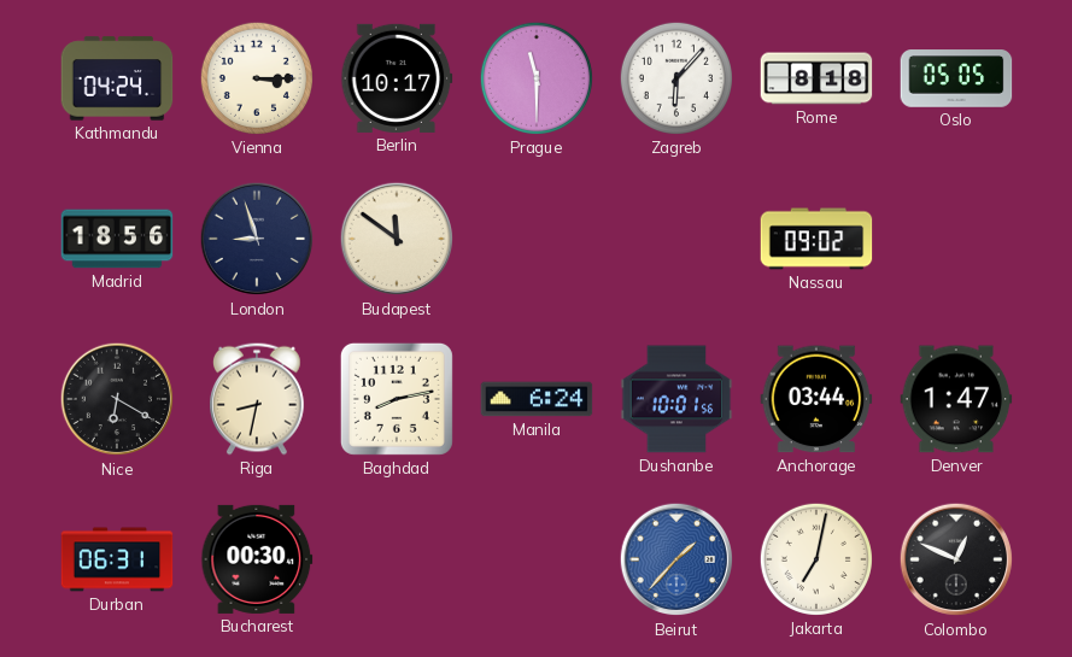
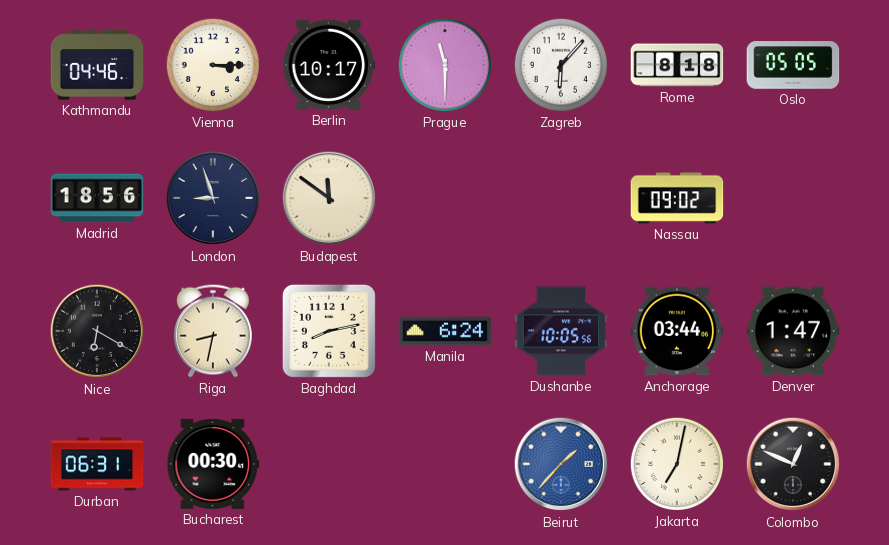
Kathmandu: 04:24 -> 04:46 (97, 65)
Dushanbe: 10:01 -> 10:05 (561, 331)
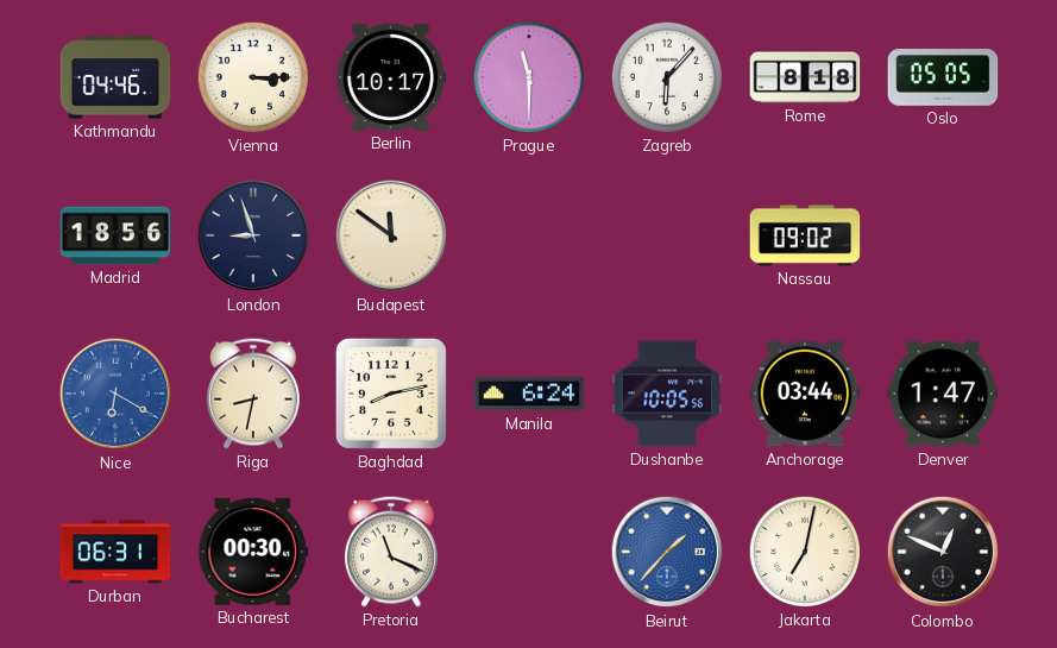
Nice dial: black -> blue (115, 394)
Pretoria: none -> 11:19 (392, 552)
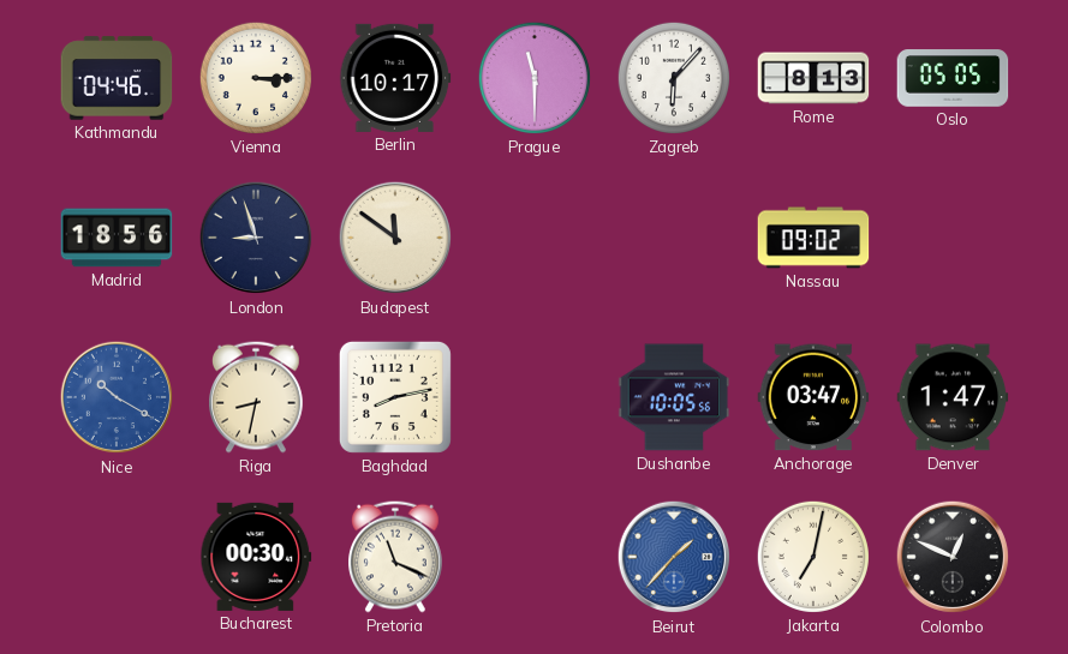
Rome: 8:18 -> 8:13 (813, 78)
Nice: 6:20 -> 10:20 (117, 397)
Manila: 6:24 -> none (529, 394)
Anchorage: 03:44 -> 03:47 (813, 397)
Durban: 06:31 -> none (115, 552)
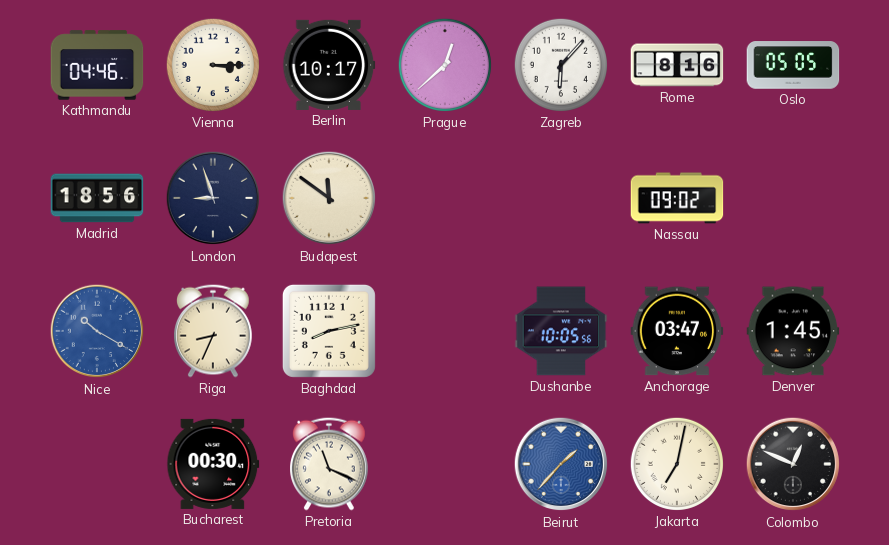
Prague: 11:30 -> 12:38 (445, 65)
Rome: 8:13 -> 8:16 (677, 65)
Riga: 8:32 -> 8:34 (214, 331)
Denver: 1:47 -> 1:45 (793, 331)
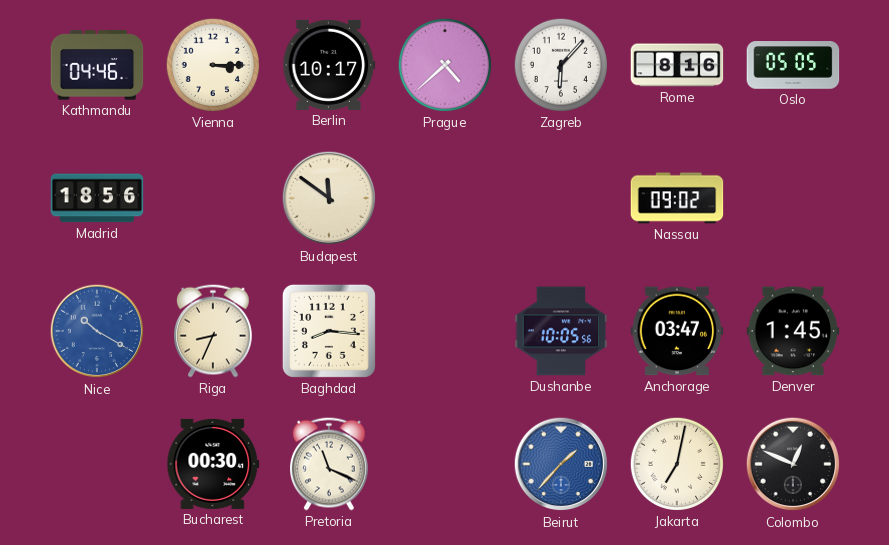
Prague: 12:38 -> 4:38 (445, 65)
London: 8:57 -> none (213, 198)
Baghdad: 8:13 -> 8:16 (329, 331)
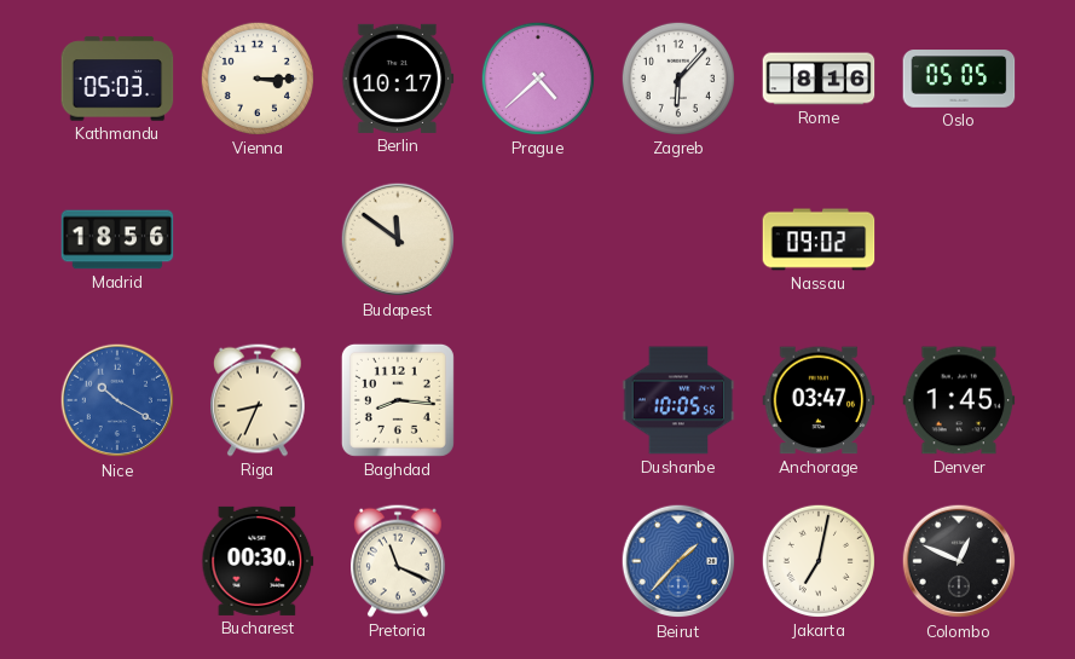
Kathmandu: 04:46 -> 05:03 (117, 79)
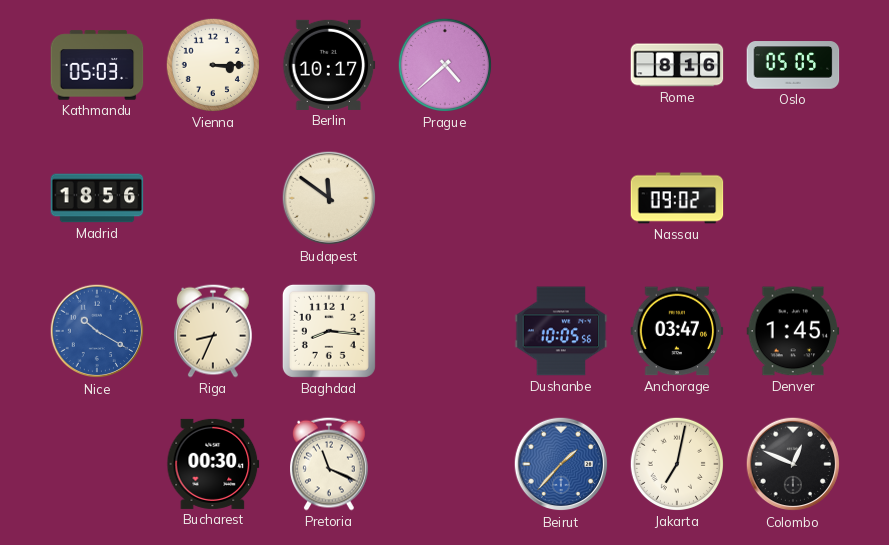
Zagreb: 6:07 -> none (678, 79)
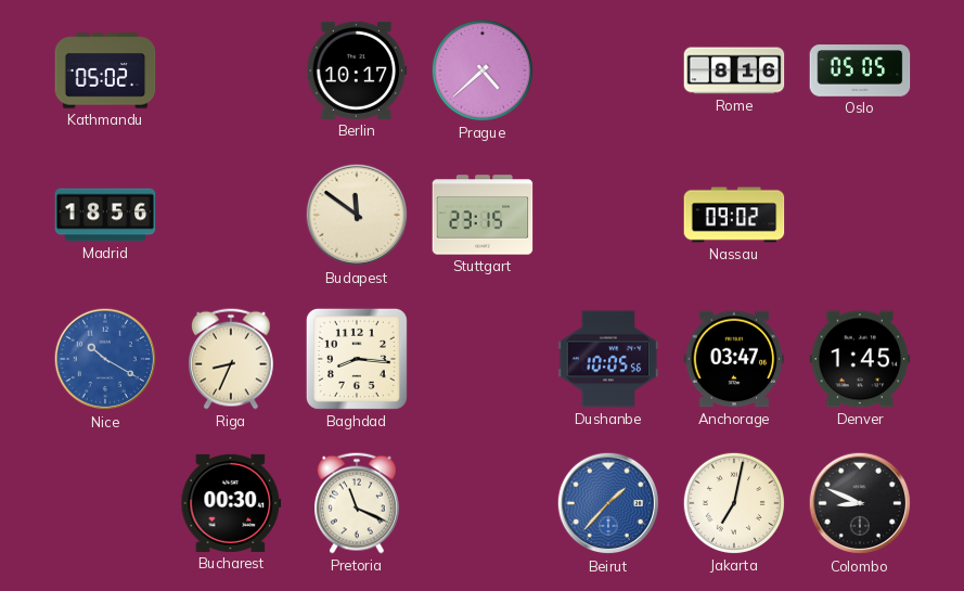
Kathmandu: 05:03 -> 05:02 (105, 70)
Vienna: 3:15 -> none (213, 65)
Stuttgart: none -> 23:15 (483, 215)
Colombo: 12:49 -> 8:49 (860, 503)
